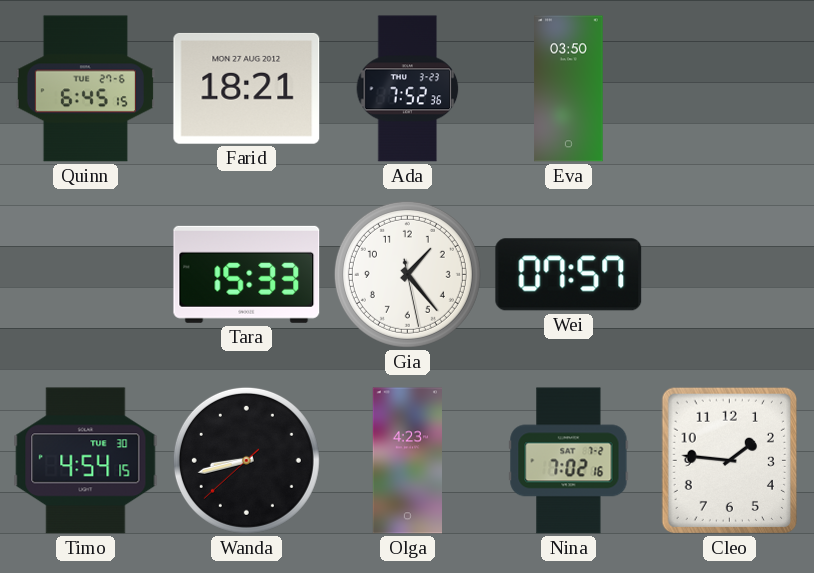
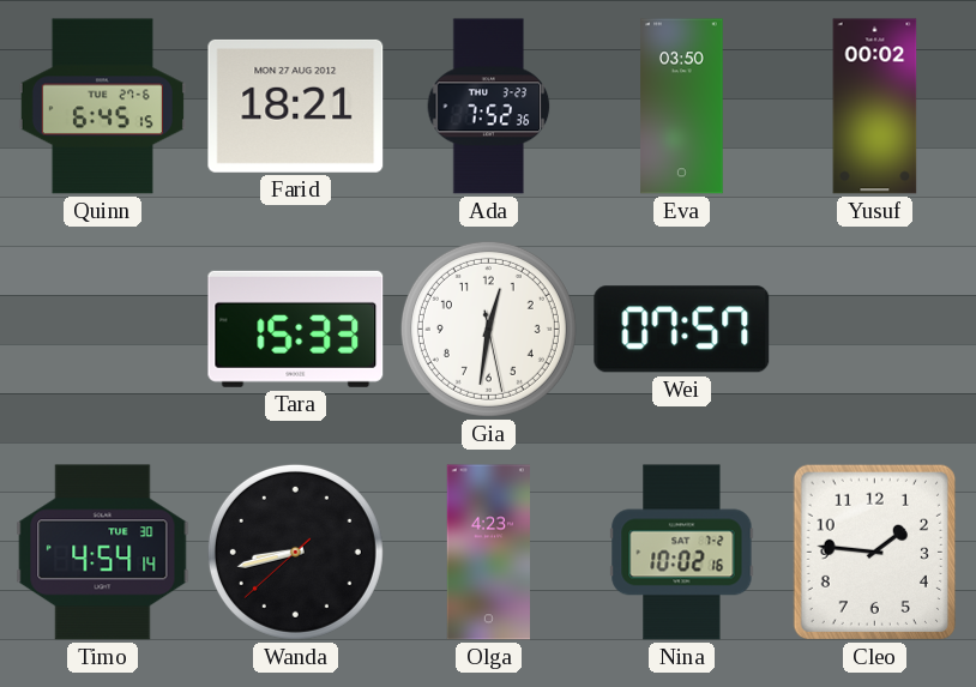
Yusuf: none -> 00:02 (875, 107)
Gia: 1:23 -> 12:31 (488, 329)
Timo: 4:54:15 -> 4:54:14 (103, 553)
Nina: 7:02 -> 10:02 (682, 553)
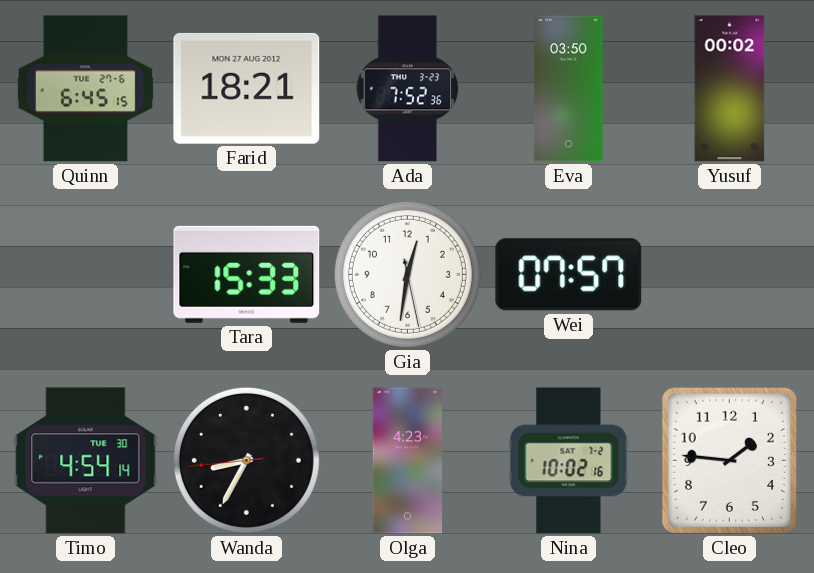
Wanda: 8:42 -> 8:34 (246, 460)
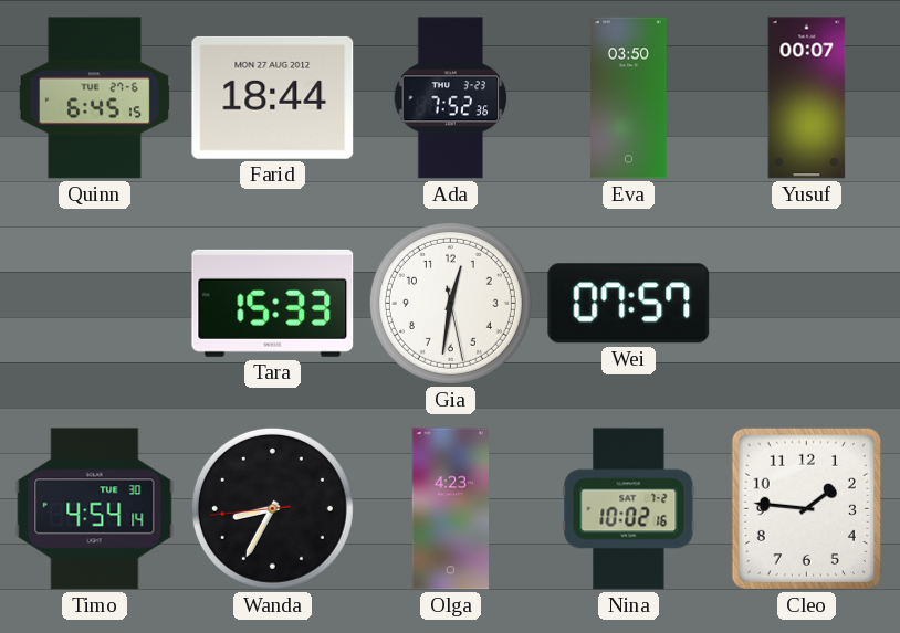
Farid: 18:21 -> 18:44 (273, 97)
Yusuf: 00:02 -> 00:07 (807, 98)
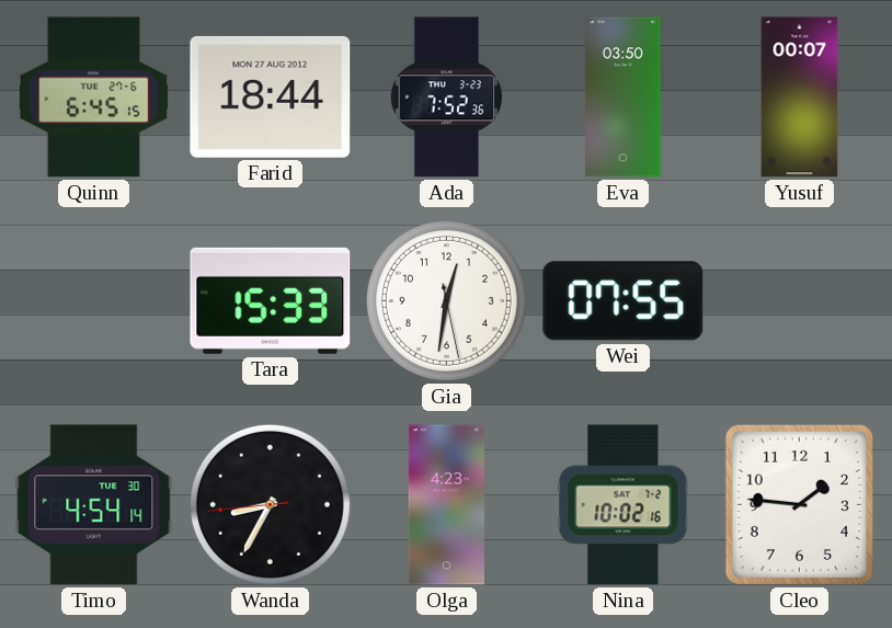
Wei: 07:57 -> 07:55 (624, 301)
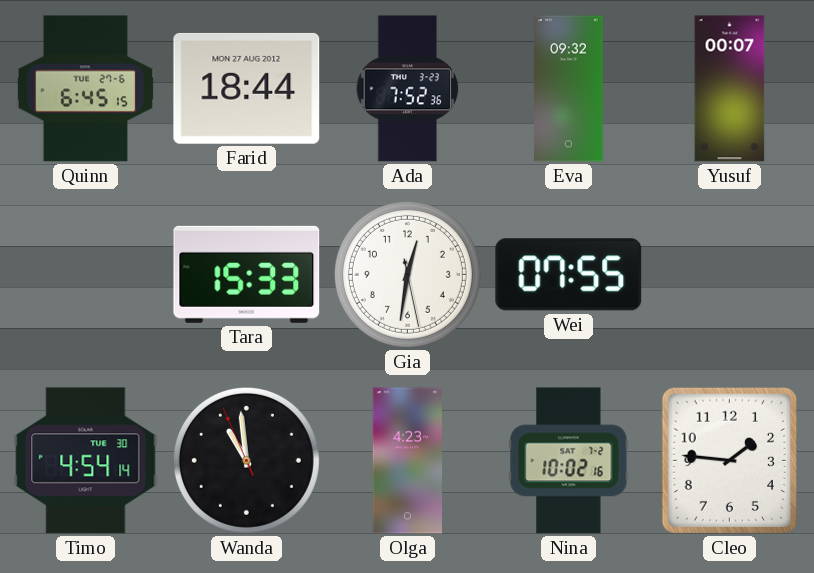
Eva: 03:50 -> 09:32 (569, 89)
Wanda: 8:34 -> 10:58 (246, 460)
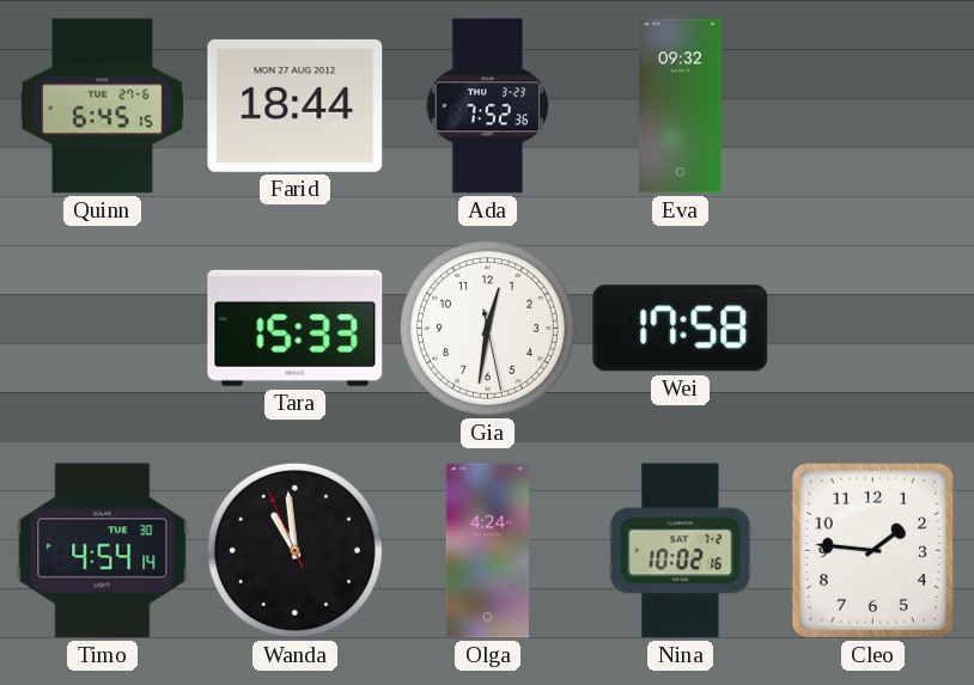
Yusuf: 00:07 -> none (730, 89)
Wei: 07:55 -> 17:58 (681, 329)
Olga: 4:23 -> 4:24 (487, 551)
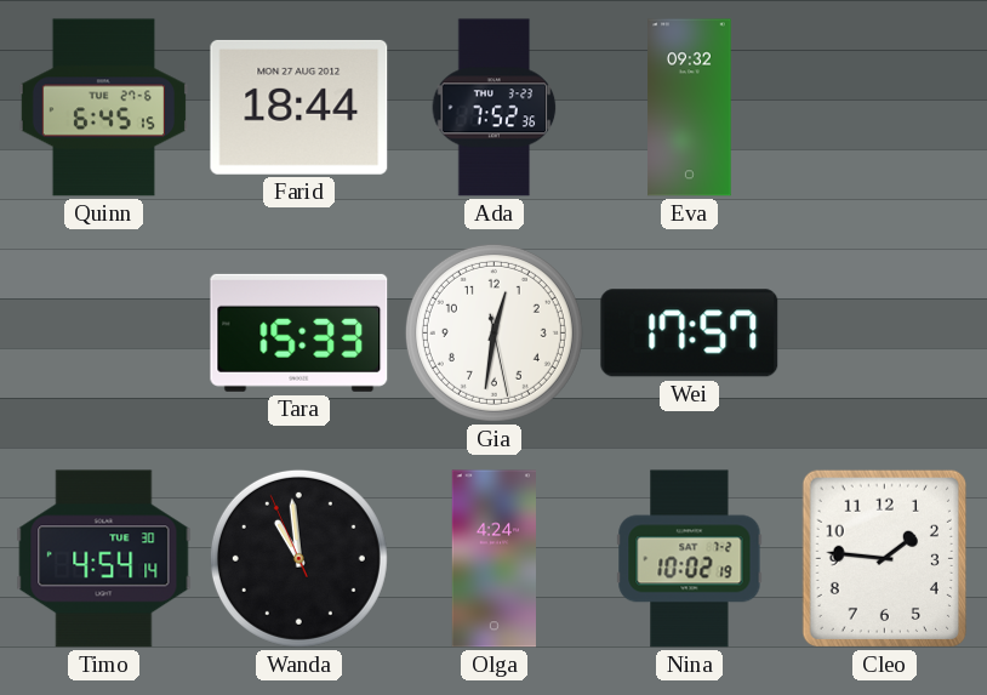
Wei: 17:58 -> 17:57 (690, 334)
Nina: 10:02:16 -> 10:02:19 (690, 559)
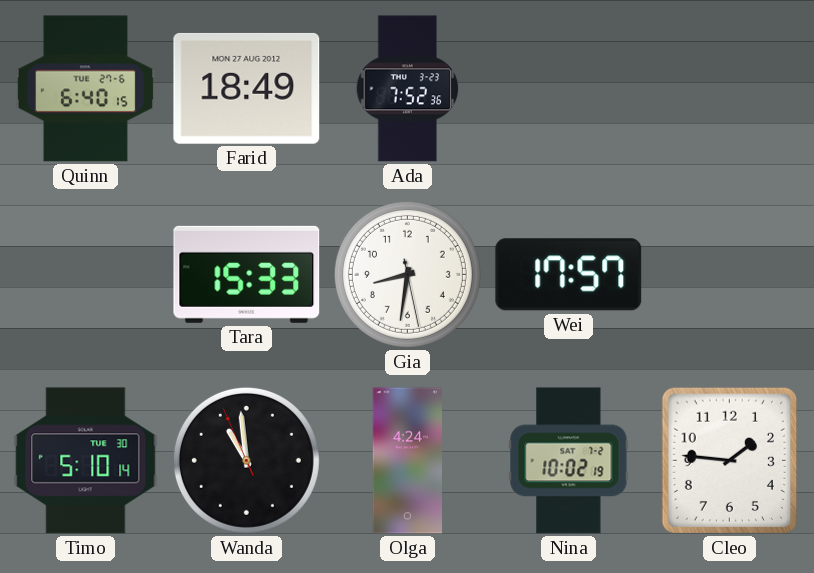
Quinn: 6:45 -> 6:40 (85, 89)
Farid: 18:44 -> 18:49 (247, 88)
Eva: 09:32 -> none (690, 108)
Gia: 12:31 -> 8:31 (407, 274)
Timo: 4:54 -> 5:10 (86, 461)
